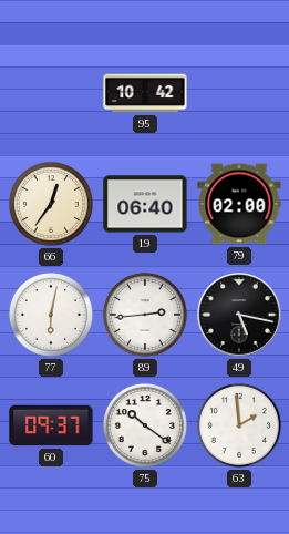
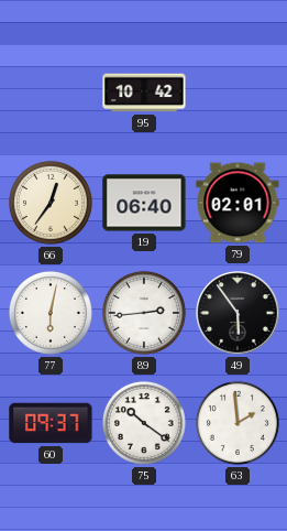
79: 02:00 -> 02:01 (238, 203)
49: 5:17 -> 5:54 (238, 313)
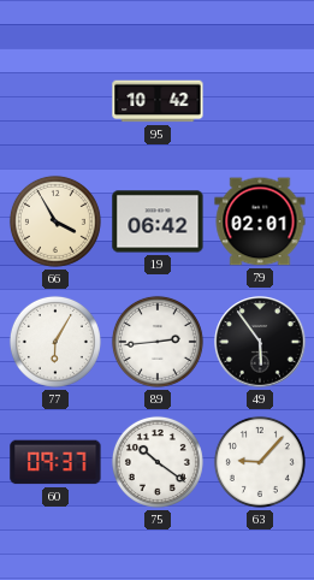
66: 12:36 -> 3:55 (55, 221)
19: 06:40 -> 06:42 (158, 221)
77: 6:02 -> 6:05 (55, 342)
63: 1:59 -> 9:07 (260, 462)
